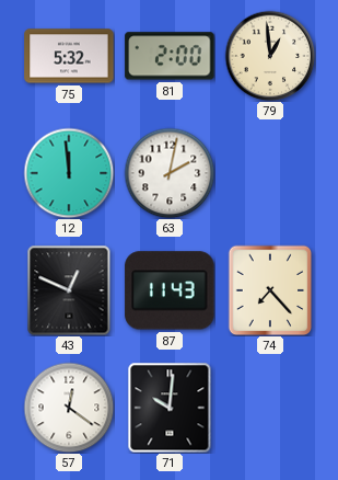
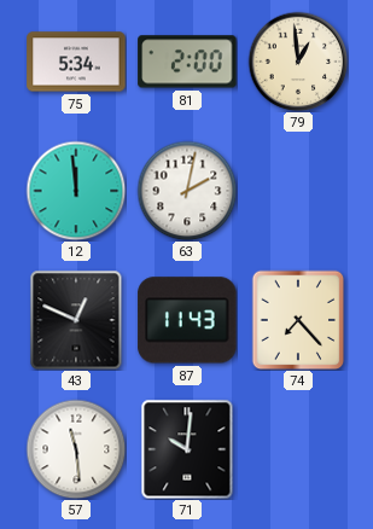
75: 5:32 -> 5:34 (76, 62)
57: 12:21 -> 11:29 (76, 449)
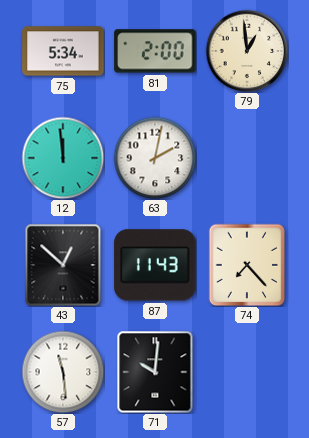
43: 12:49 -> 12:52 (63, 265)
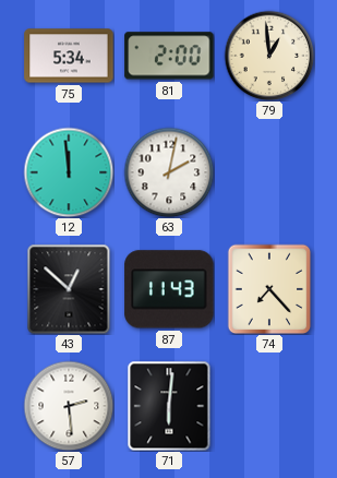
57: 11:29 -> 2:29 (69, 406)
71: 10:01 -> 6:01 (169, 406)
